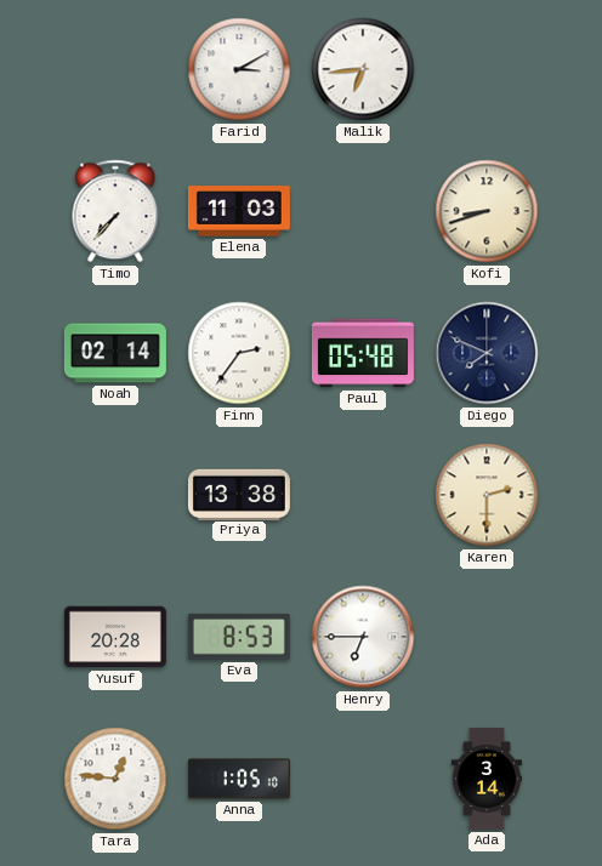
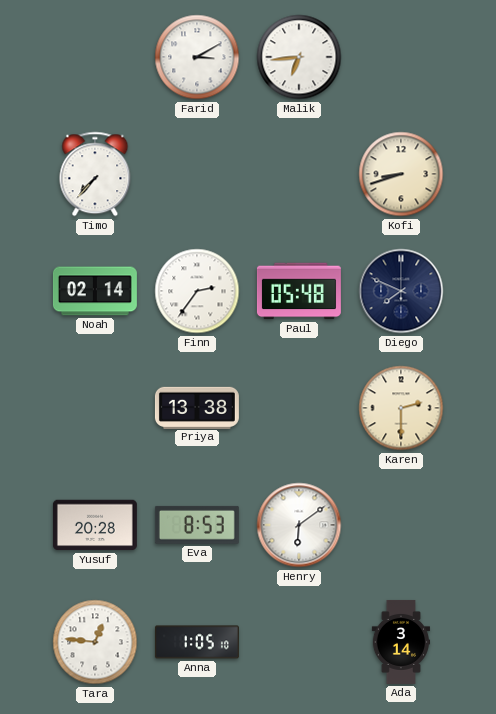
Elena: 11:03 -> none (239, 211)
Henry: 6:45 -> 6:09 (299, 525)
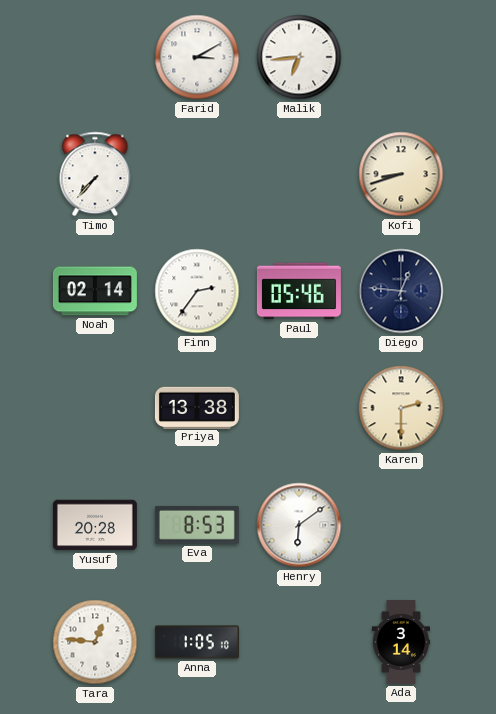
Paul: 05:48 -> 05:46 (299, 291)
Diego: 7:49 -> 12:46 (401, 291)
